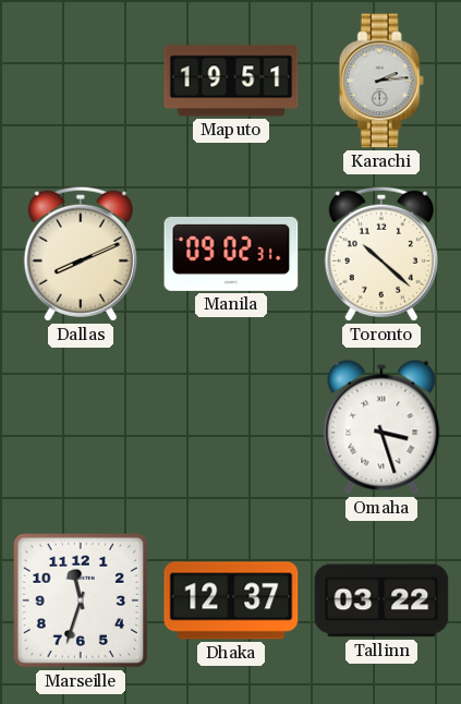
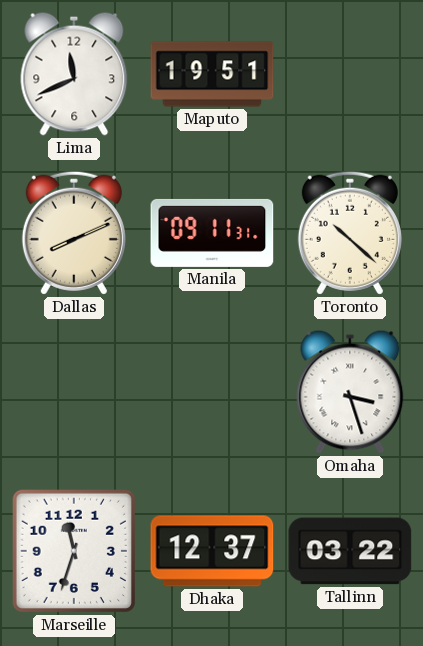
Lima: none -> 11:41 (74, 74)
Karachi: 2:14 -> none (381, 81)
Manila: 09:02 -> 09:11 (212, 233)
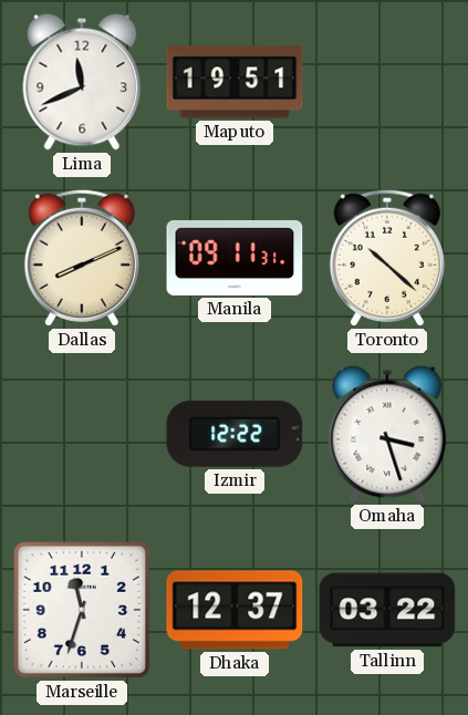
Izmir: none -> 12:22 (235, 434)
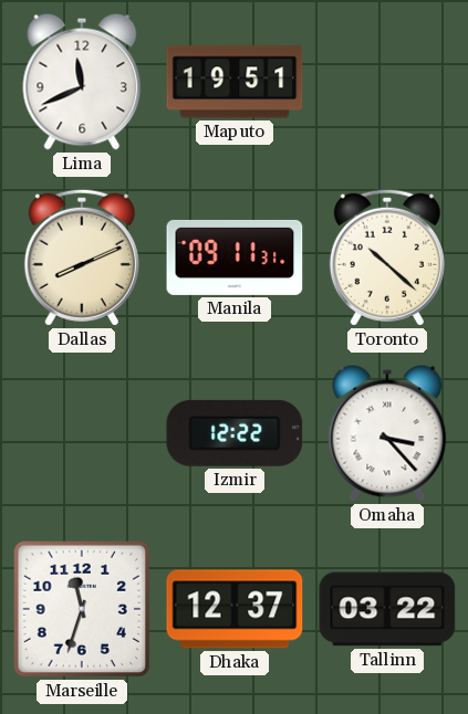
Omaha: 3:27 -> 3:23 (387, 433)
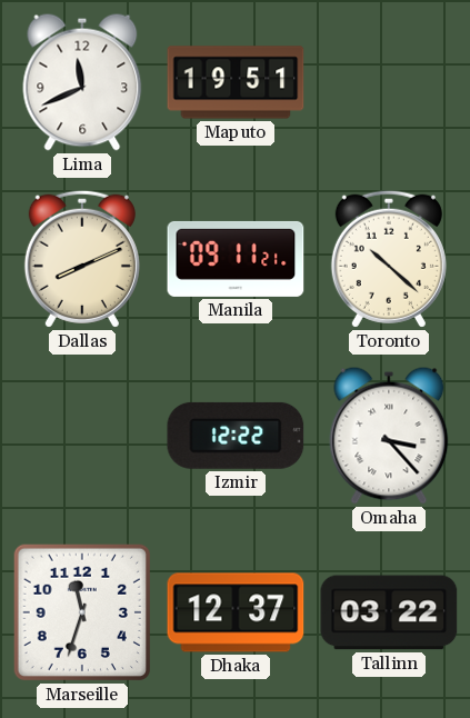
Manila: 09:11:31 -> 09:11:21 (236, 259)
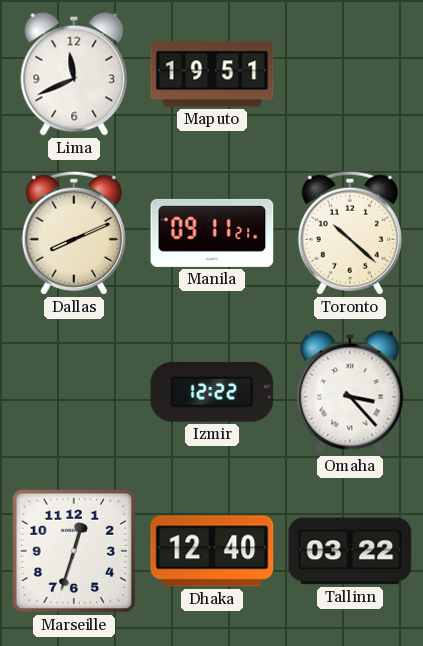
Marseille: 11:33 -> 12:33 (74, 551)
Dhaka: 12:37 -> 12:40 (212, 551)
